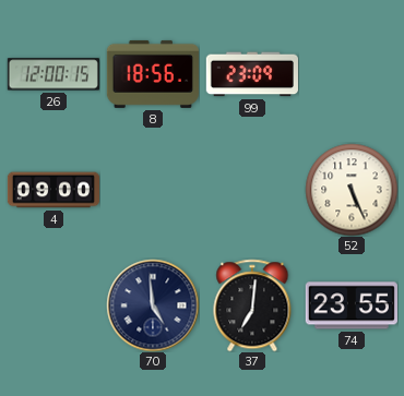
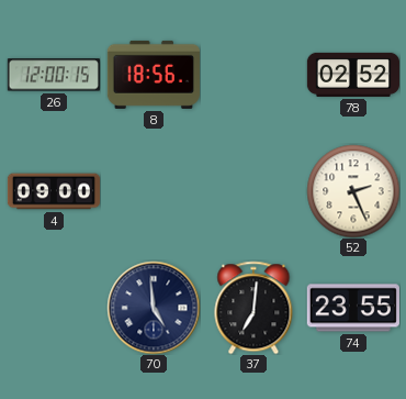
99: 23:09 -> none (252, 74)
78: none -> 02:52 (352, 75)
52: 5:26 -> 2:26 (353, 191)
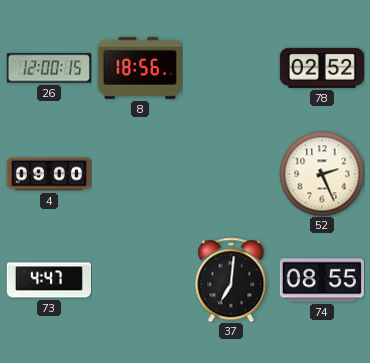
73: none -> 4:47 (48, 280)
70: 4:59 -> none (154, 308)
74: 23:55 -> 08:55 (322, 280)
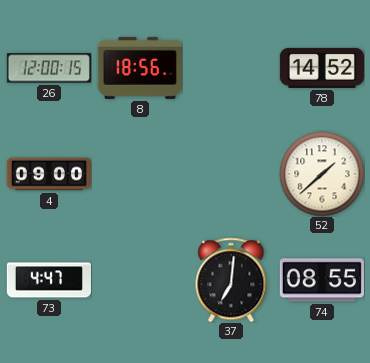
78: 02:52 -> 14:52 (321, 68)
52: 2:26 -> 1:38 (322, 174)
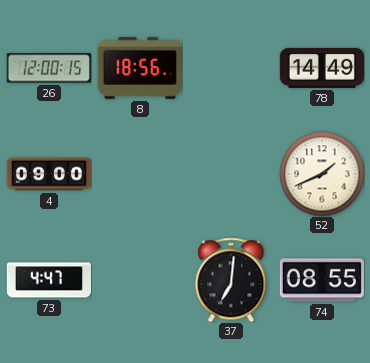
78: 14:52 -> 14:49 (321, 68)
52: 1:38 -> 1:41 (322, 174)
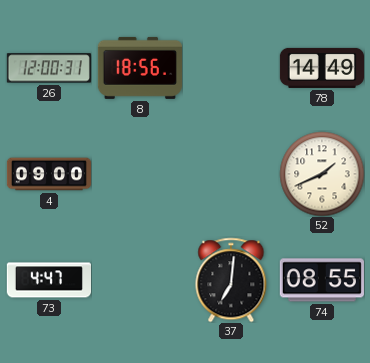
26: 12:00:15 -> 12:00:31 (49, 68)
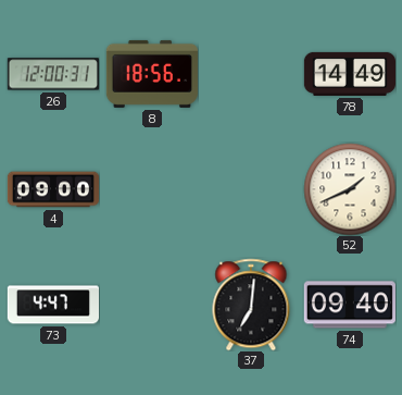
74: 08:55 -> 09:40 (350, 305)
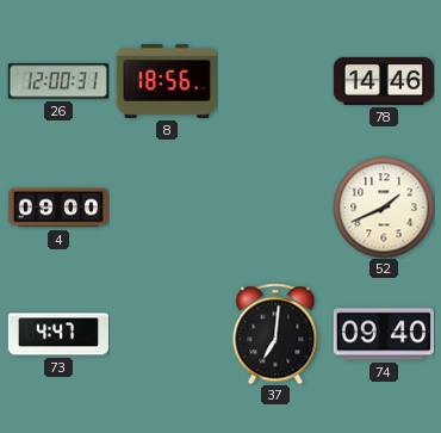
78: 14:49 -> 14:46 (383, 81)
